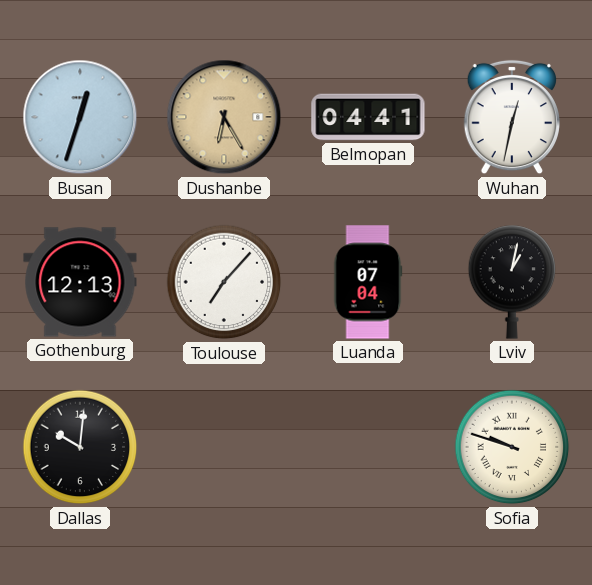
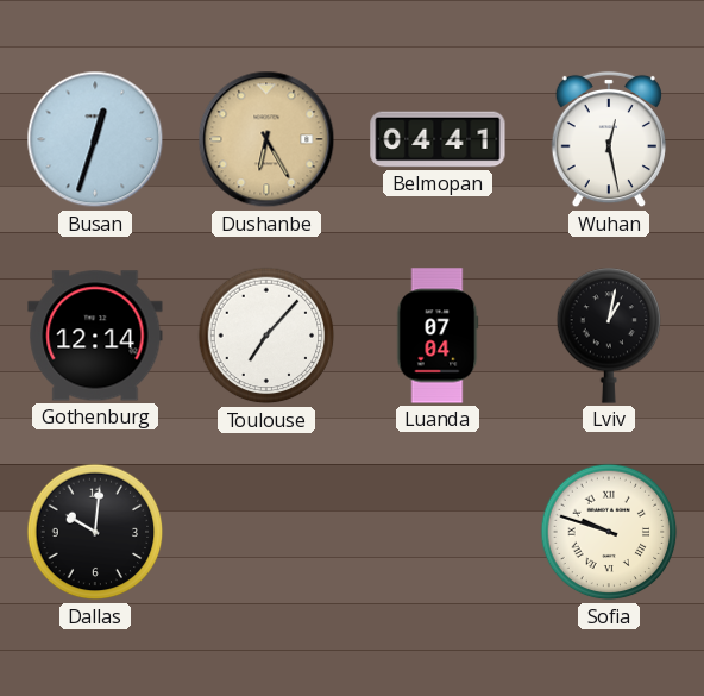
Wuhan: 12:32 -> 12:28 (609, 139)
Gothenburg: 12:13 -> 12:14 (95, 336)
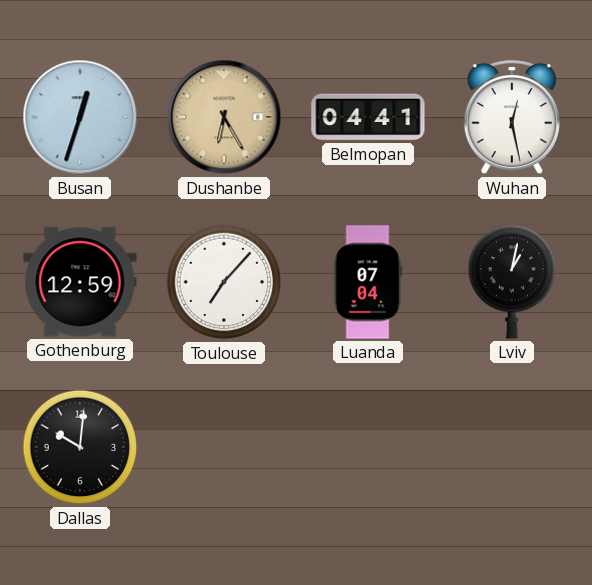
Gothenburg: 12:14 -> 12:59 (80, 282)
Sofia: 9:48 -> none (609, 532)
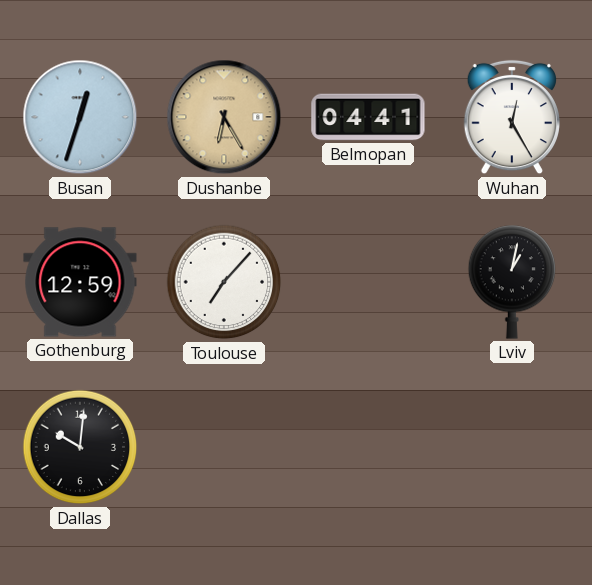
Wuhan: 12:28 -> 12:25 (512, 117)
Luanda: 07:04 -> none (368, 282)
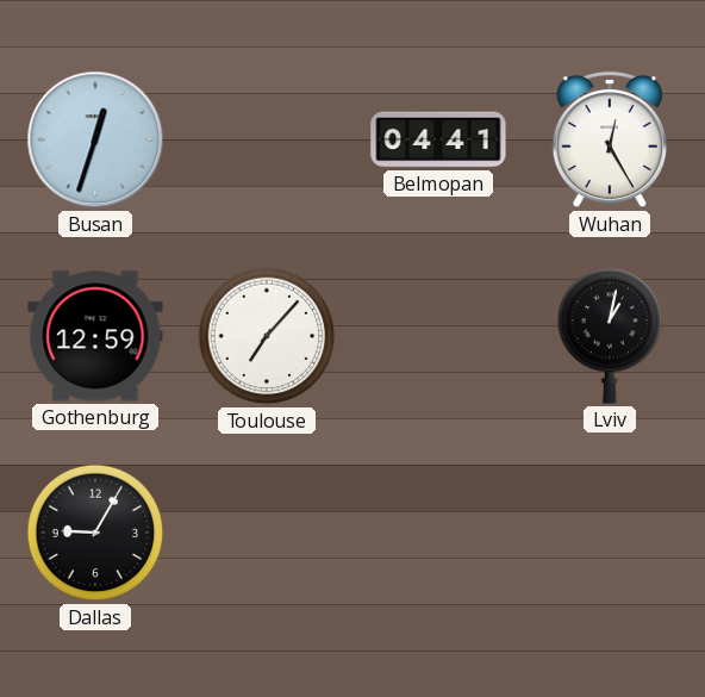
Dushanbe: 6:25 -> none (224, 117)
Dallas: 10:01 -> 9:05 (95, 533)
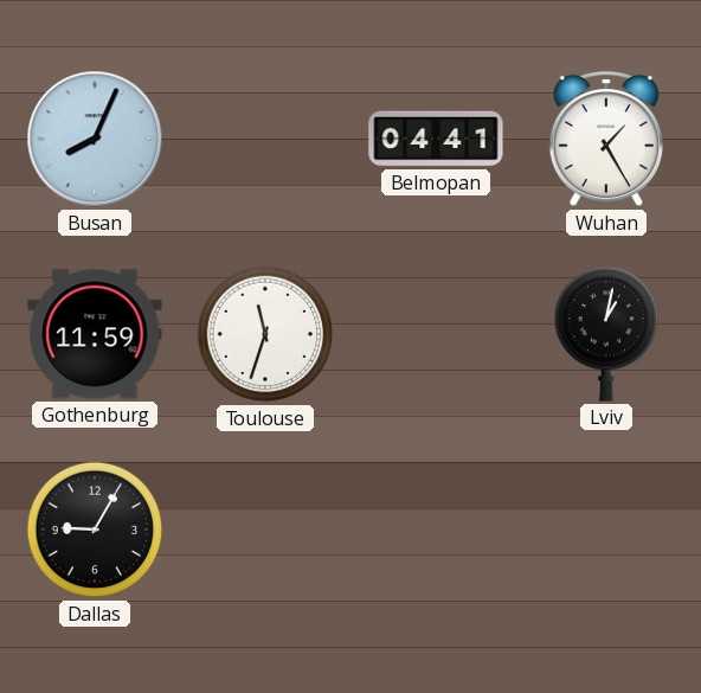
Busan: 12:33 -> 8:04 (95, 139)
Wuhan: 12:25 -> 1:25 (606, 139)
Gothenburg: 12:59 -> 11:59 (95, 334)
Toulouse: 7:07 -> 11:33 (265, 334)
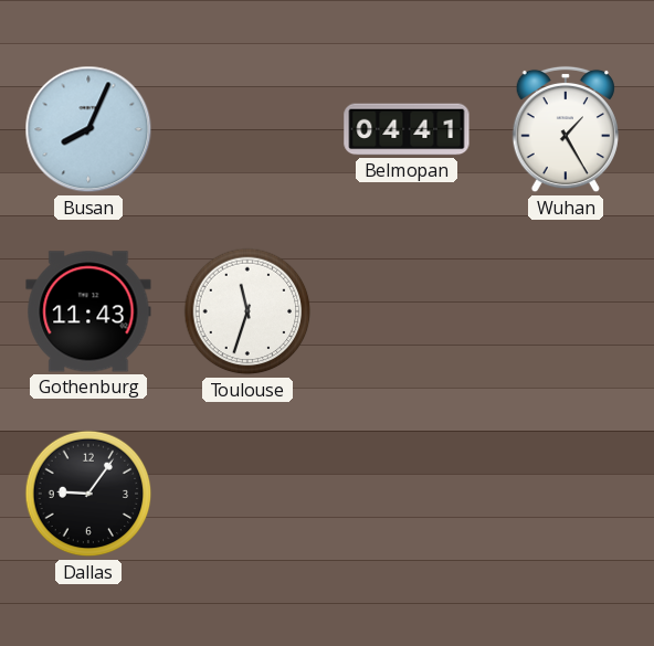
Gothenburg: 11:59 -> 11:43 (88, 311)
Lviv: 1:02 -> none (606, 334)
Dallas: 9:05 -> 9:06 (88, 494)
